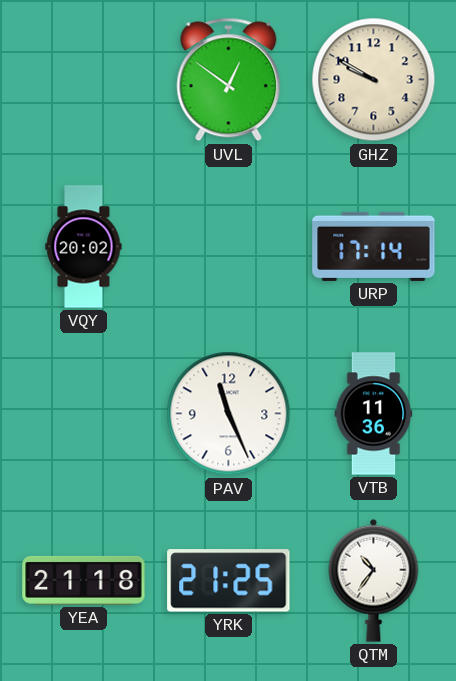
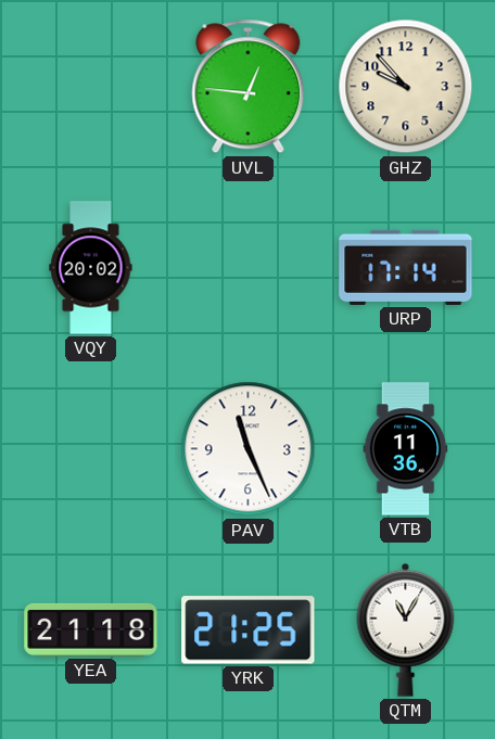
UVL: 12:51 -> 12:46 (249, 87)
GHZ: 9:50 -> 9:53 (406, 87)
QTM: 10:36 -> 11:05 (406, 629)
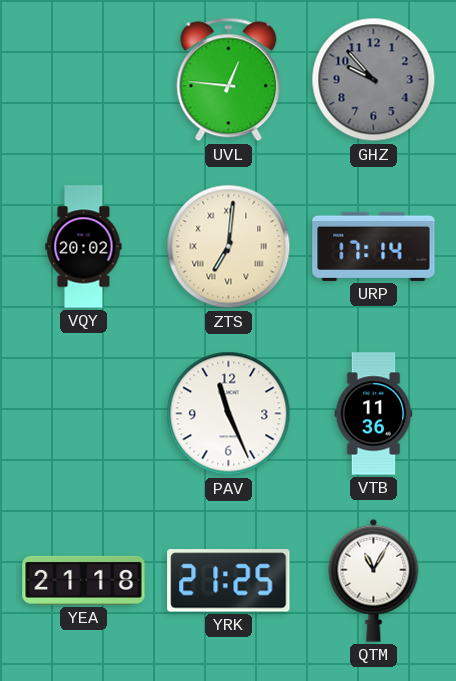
GHZ dial: cream -> grey (374, 80)
ZTS: none -> 7:01 (229, 247)
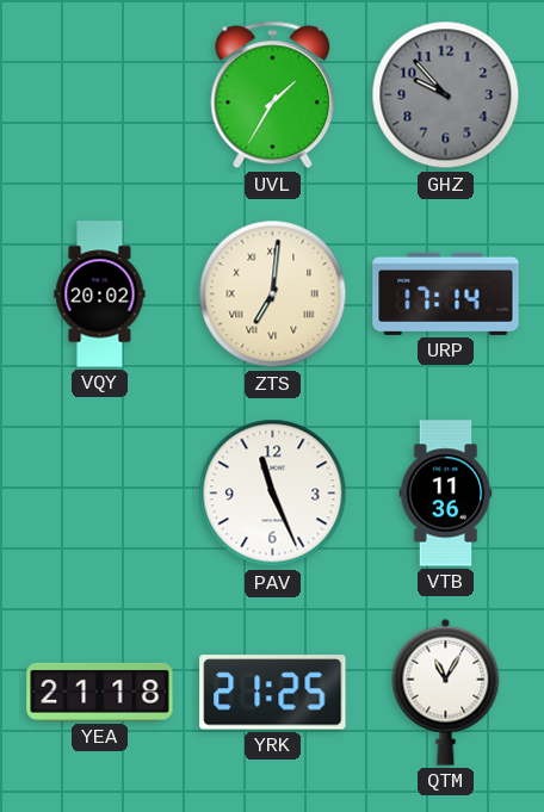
UVL: 12:46 -> 1:35 (273, 95)
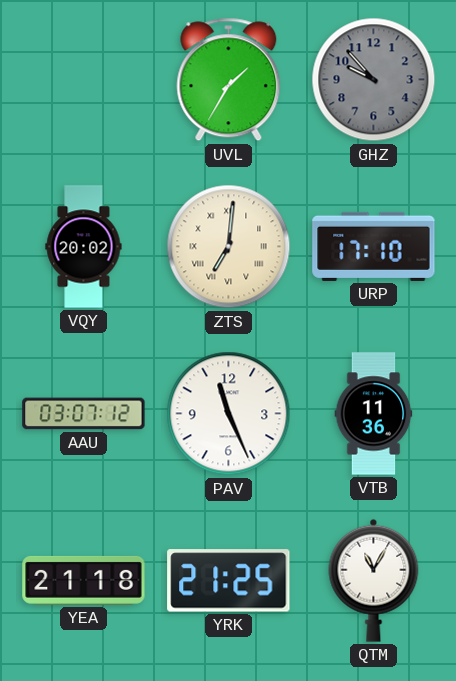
URP: 17:14 -> 17:10 (374, 246)
AAU: none -> 03:07 (84, 414)
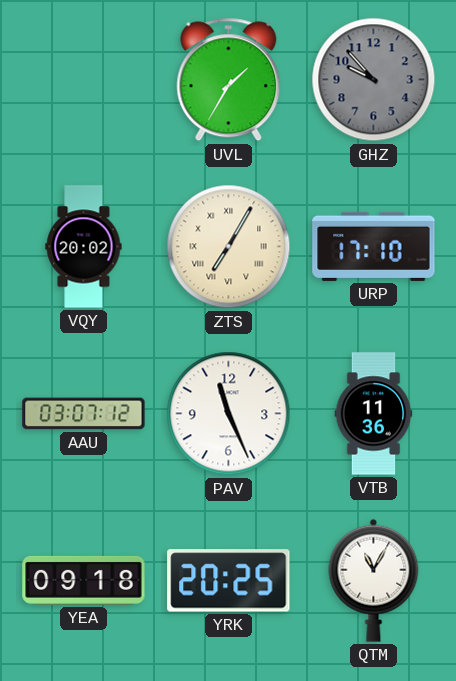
ZTS: 7:01 -> 7:05 (229, 247)
YEA: 21:18 -> 09:18 (84, 580)
YRK: 21:25 -> 20:25 (229, 581)
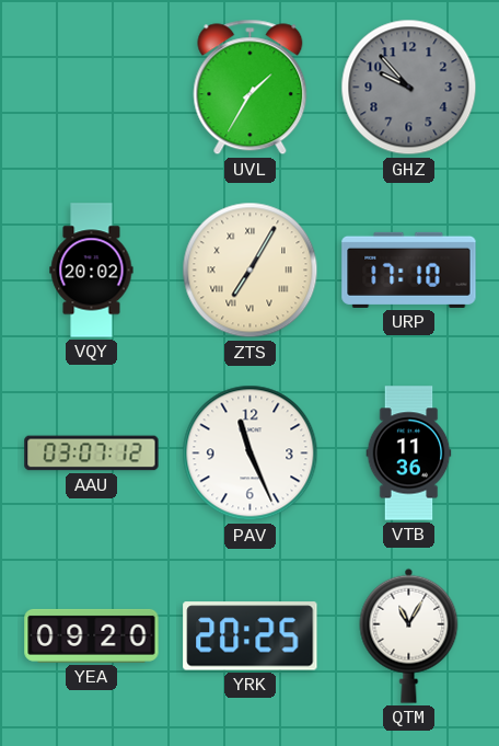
YEA: 09:18 -> 09:20 (92, 635)
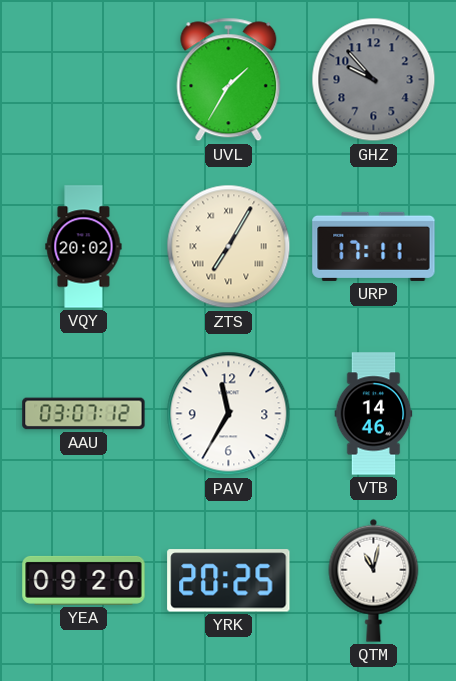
URP: 17:10 -> 17:11 (374, 246)
PAV: 11:26 -> 11:35 (229, 414)
VTB: 11:36 -> 14:46 (374, 414)
QTM: 11:05 -> 11:02 (374, 580)
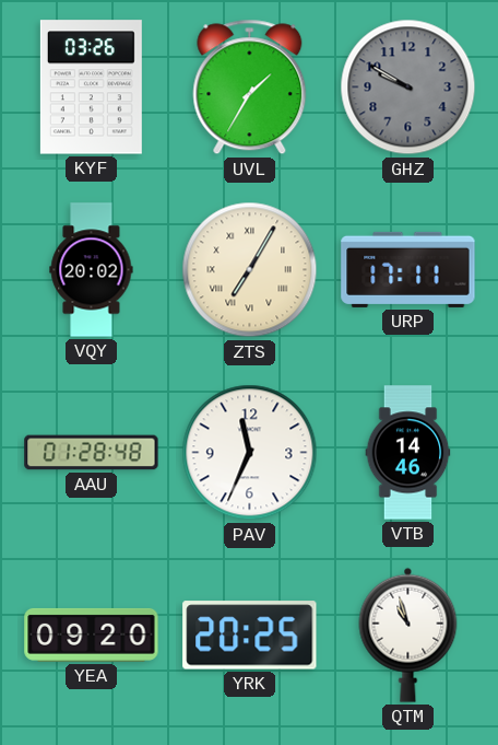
KYF: none -> 03:26 (91, 88)
GHZ: 9:53 -> 9:50 (408, 88)
AAU: 03:07 -> 01:28 (92, 453)
PAV: 11:35 -> 11:34 (250, 453)
QTM: 11:02 -> 10:57 (408, 635)
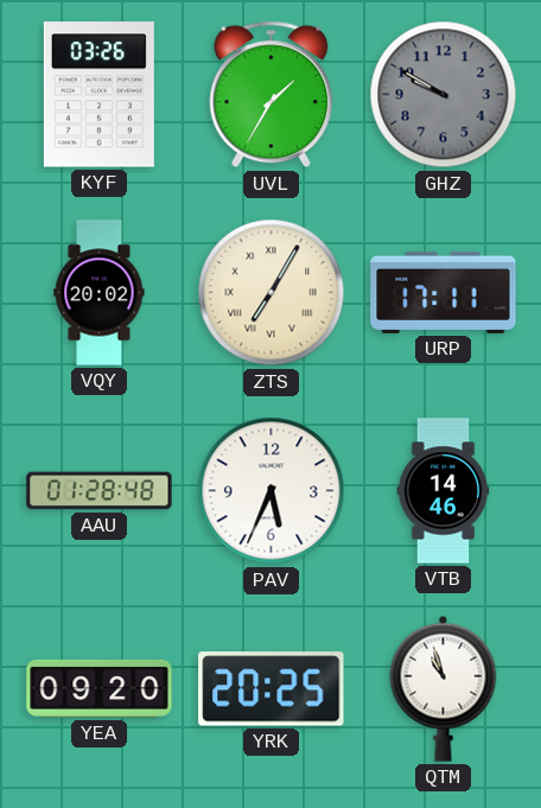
PAV: 11:34 -> 5:34 (272, 491)
